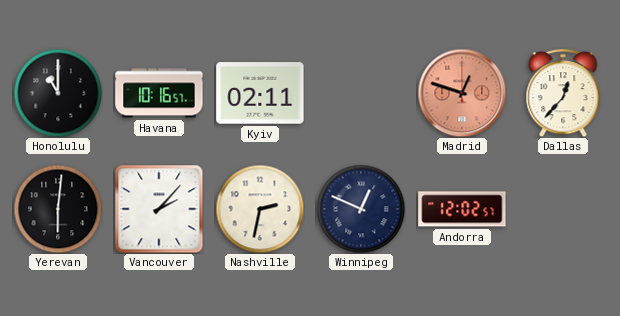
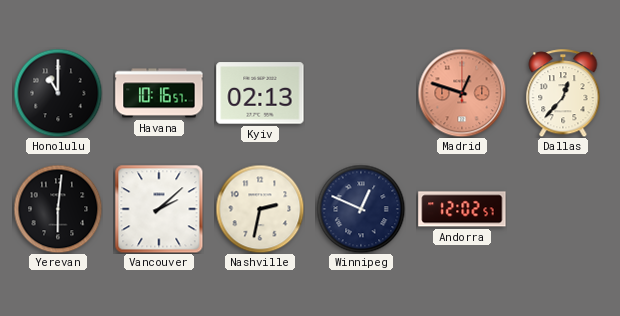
Kyiv: 02:11 -> 02:13 (260, 93)
Vancouver: 2:07 -> 2:08 (159, 209)
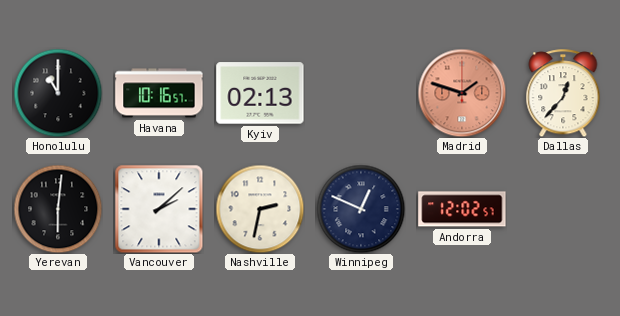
Madrid: 12:48 -> 1:48 (462, 93)
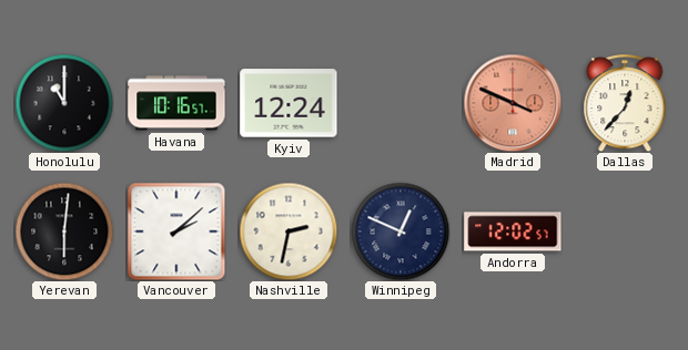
Kyiv: 02:13 -> 12:24 (289, 103)
Madrid: 1:48 -> 3:49 (513, 103)
